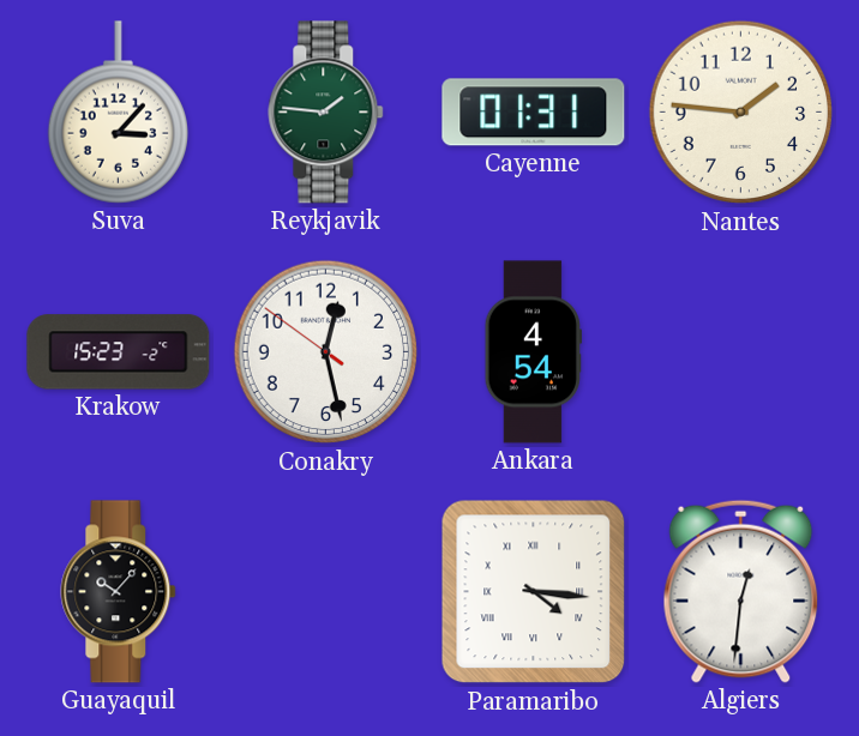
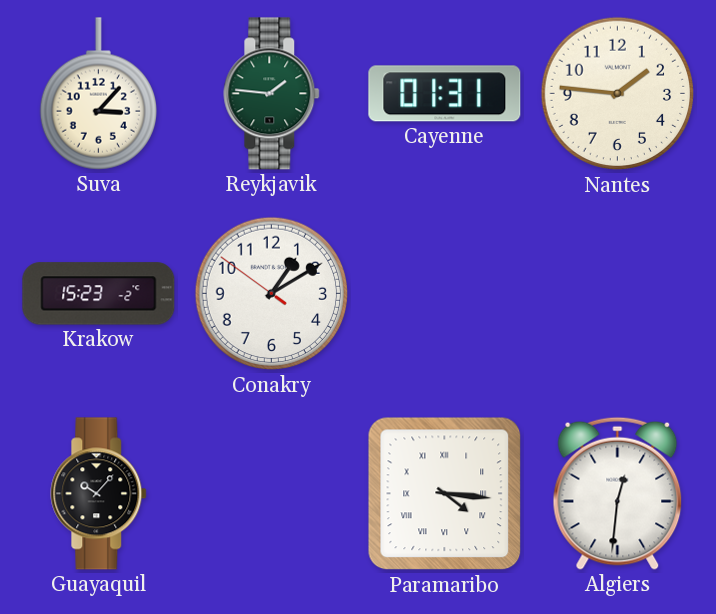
Conakry: 12:27 -> 1:09 (272, 294)
Ankara: 4:54 -> none (533, 352)
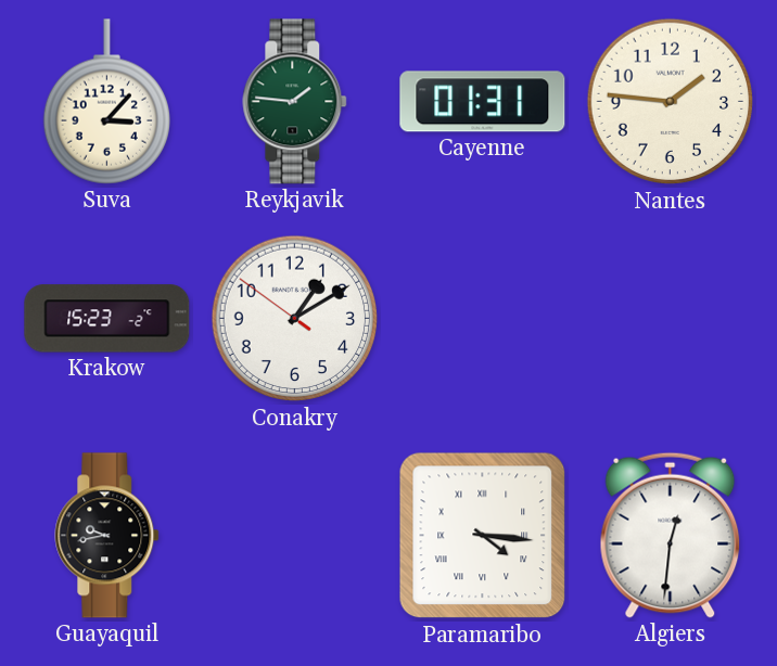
Guayaquil: 10:07 -> 9:43 (107, 536)
